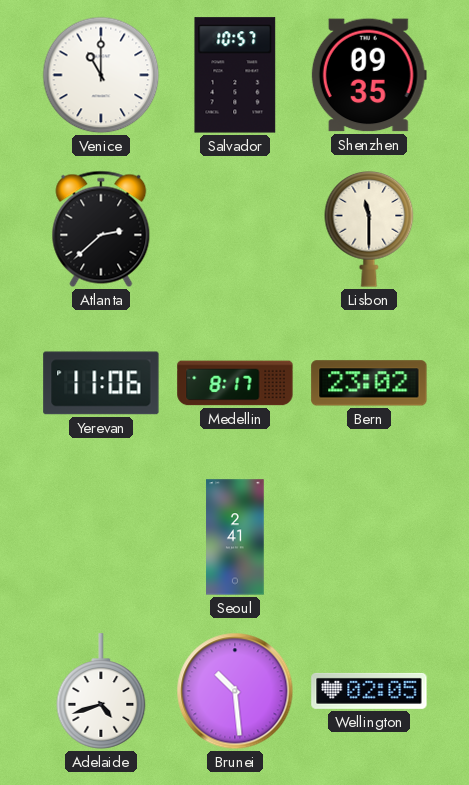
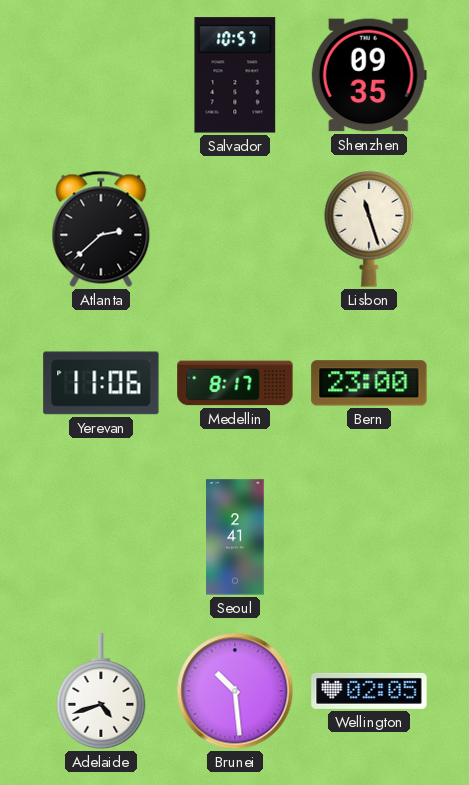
Venice: 11:00 -> none (101, 75)
Lisbon: 11:30 -> 11:27 (369, 229)
Bern: 23:02 -> 23:00 (369, 383)
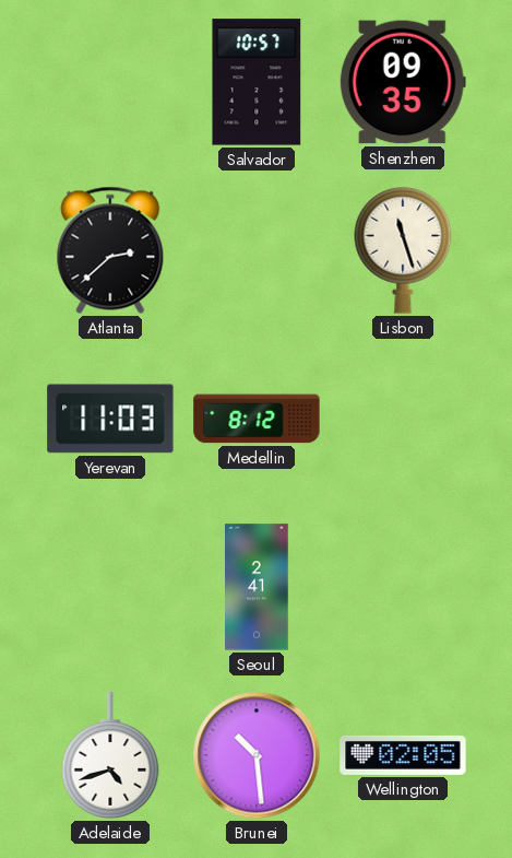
Yerevan: 11:06 -> 11:03 (110, 419)
Medellin: 8:17 -> 8:12 (257, 419)
Bern: 23:00 -> none (369, 383)
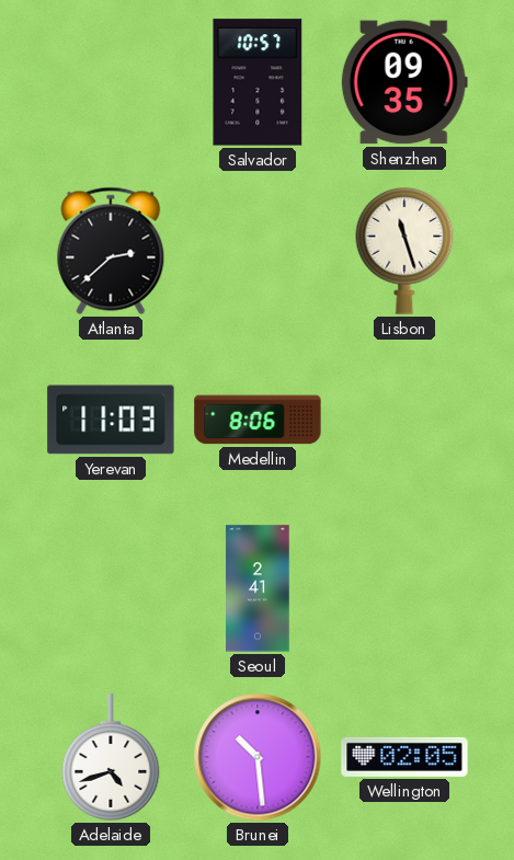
Medellin: 8:12 -> 8:06 (258, 420)
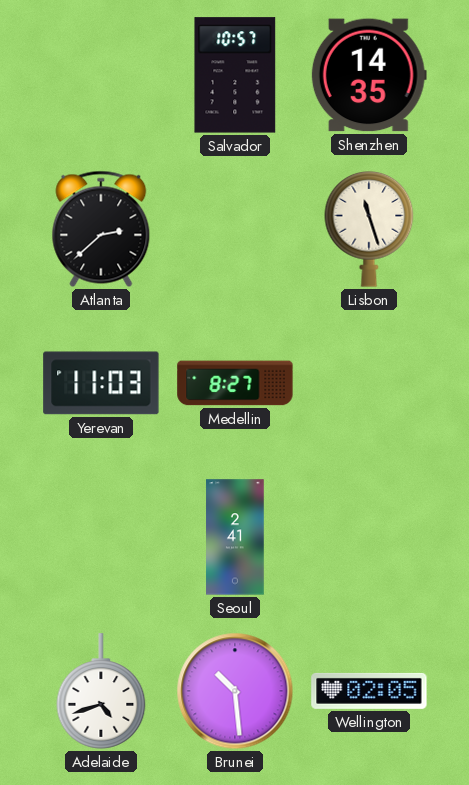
Shenzhen: 09:35 -> 14:35 (369, 75)
Medellin: 8:06 -> 8:27 (235, 383)
